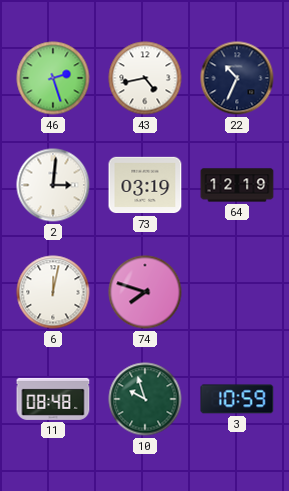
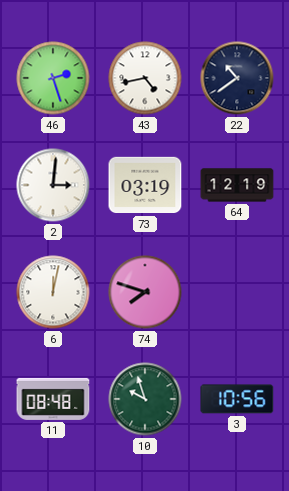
22: 10:34 -> 10:39 (237, 78)
3: 10:59 -> 10:56 (237, 399)
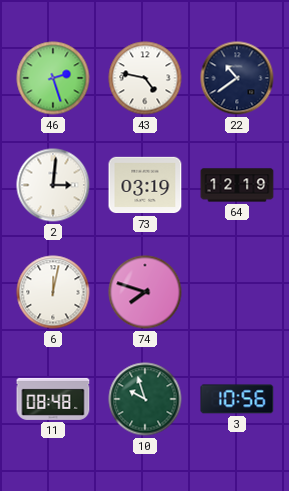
43: 4:43 -> 4:47 (145, 78)
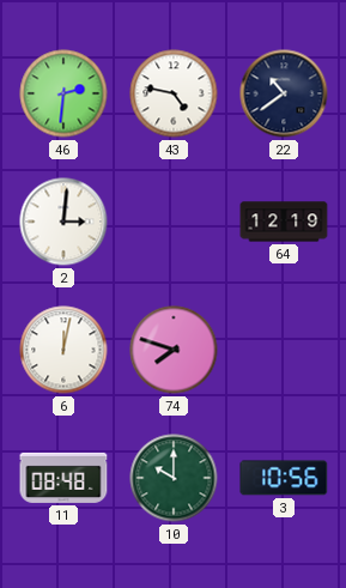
46: 2:27 -> 2:31 (63, 93)
73: 03:19 -> none (145, 185)
10: 9:57 -> 10:00 (174, 478)
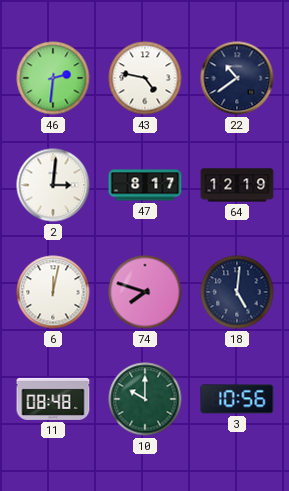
47: none -> 8:17 (145, 185)
18: none -> 5:01 (237, 292)
